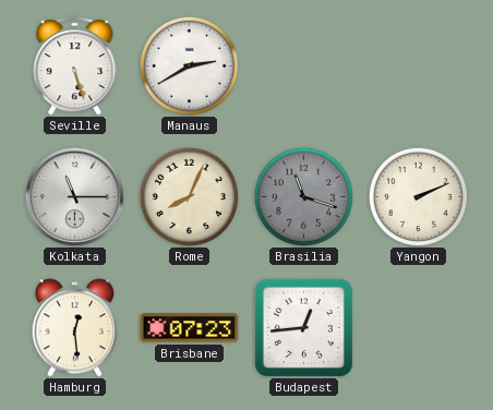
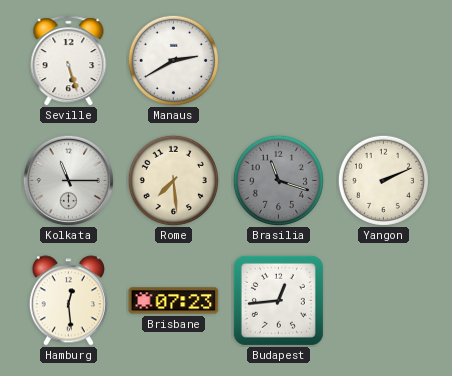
Rome: 8:04 -> 7:29 (173, 180)
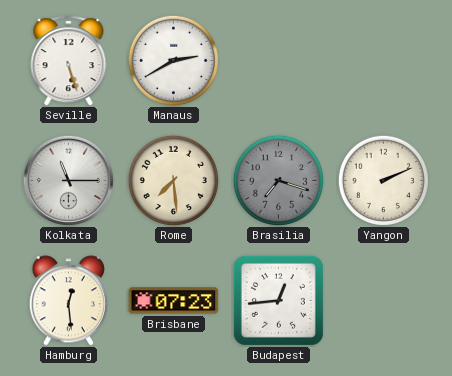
Brasilia: 11:18 -> 7:18 (278, 180)
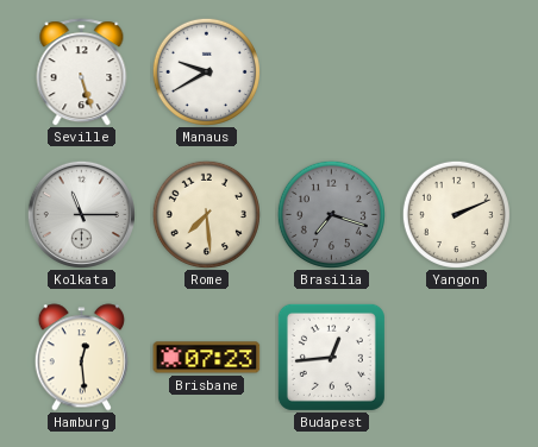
Manaus: 2:40 -> 9:40 (206, 71)
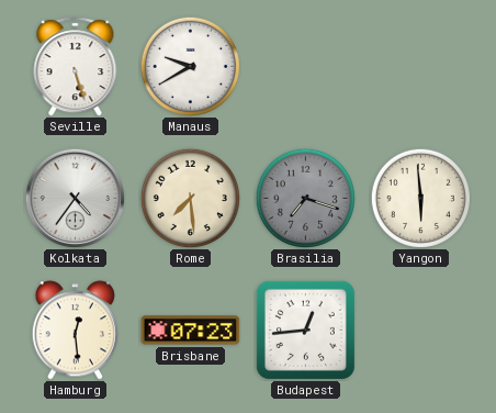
Kolkata: 11:15 -> 4:36 (75, 198)
Yangon: 2:11 -> 5:59 (420, 198)
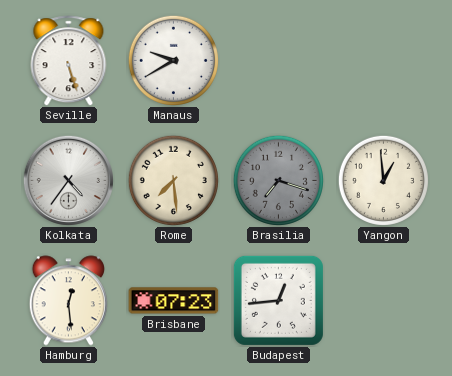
Yangon: 5:59 -> 12:59 (383, 180)
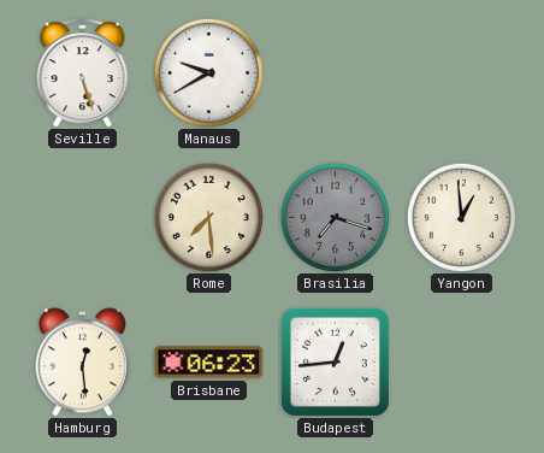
Kolkata: 4:36 -> none (68, 180)
Brisbane: 07:23 -> 06:23 (209, 363)
